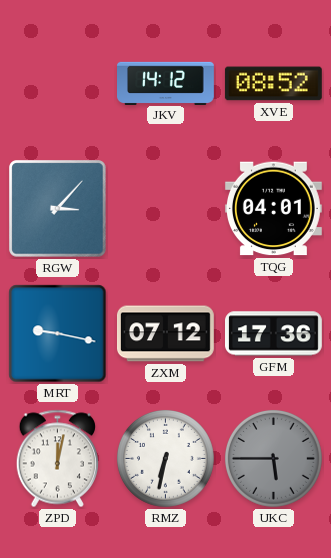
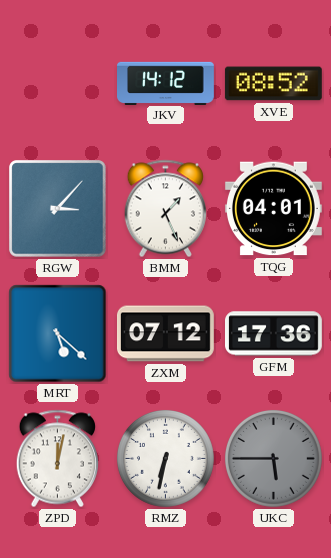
BMM: none -> 1:26 (165, 209)
MRT: 9:17 -> 5:22 (58, 334)
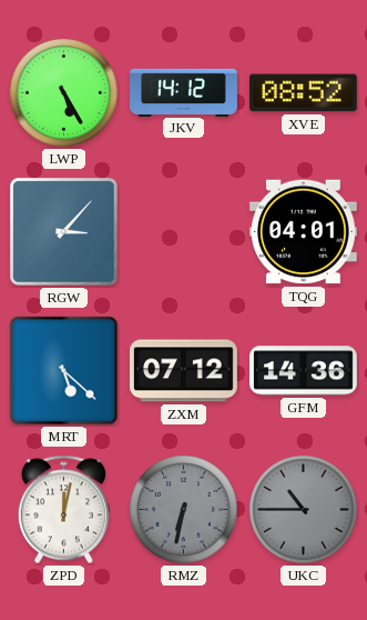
LWP: none -> 5:25 (63, 92)
BMM: 1:26 -> none (165, 209)
GFM: 17:36 -> 14:36 (304, 371)
RMZ dial: white -> grey (183, 509)
UKC: 5:45 -> 10:45 (303, 509)
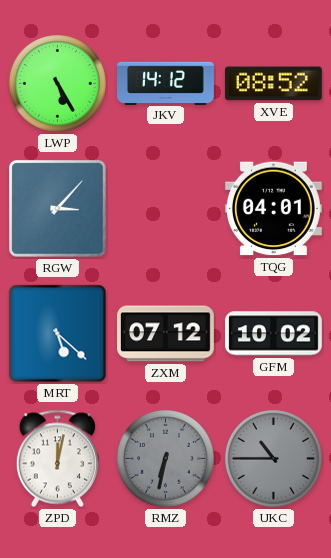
GFM: 14:36 -> 10:02 (274, 334)
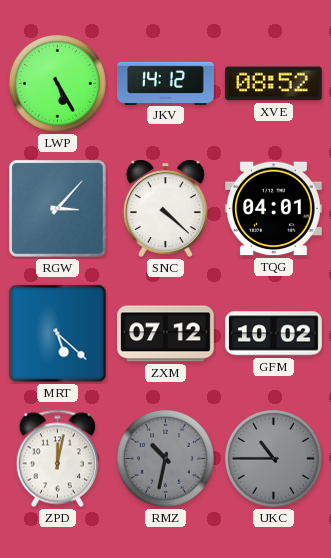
SNC: none -> 4:22 (165, 208)
RMZ: 6:32 -> 10:32 (165, 458)
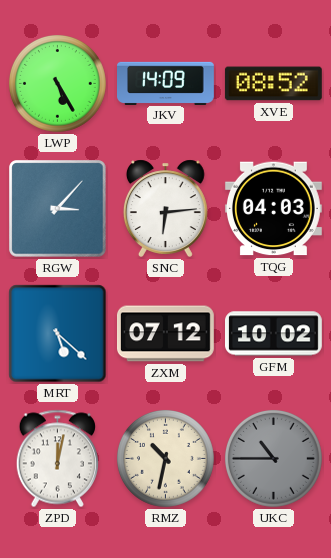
JKV: 14:12 -> 14:09 (166, 83)
SNC: 4:22 -> 6:14 (165, 208)
TQG: 04:01 -> 04:03 (273, 209)
RMZ dial: grey -> cream (165, 458)
